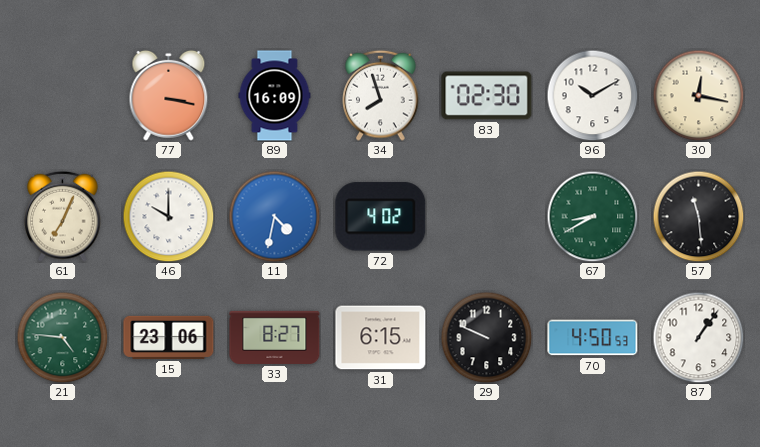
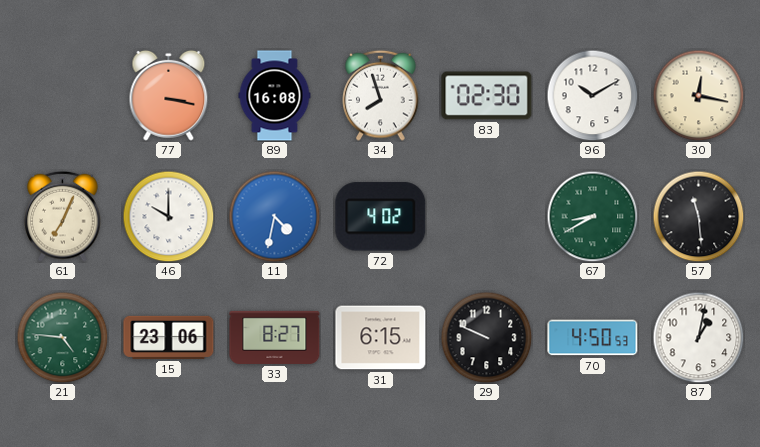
89: 16:09 -> 16:08 (275, 96)
87: 1:06 -> 1:02 (698, 337)
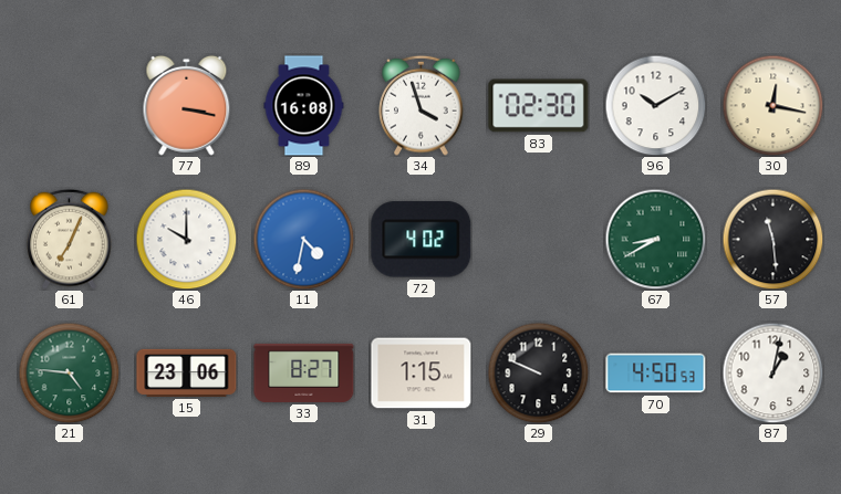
34: 7:57 -> 3:57 (422, 105)
31: 6:15 -> 1:15 (422, 374)
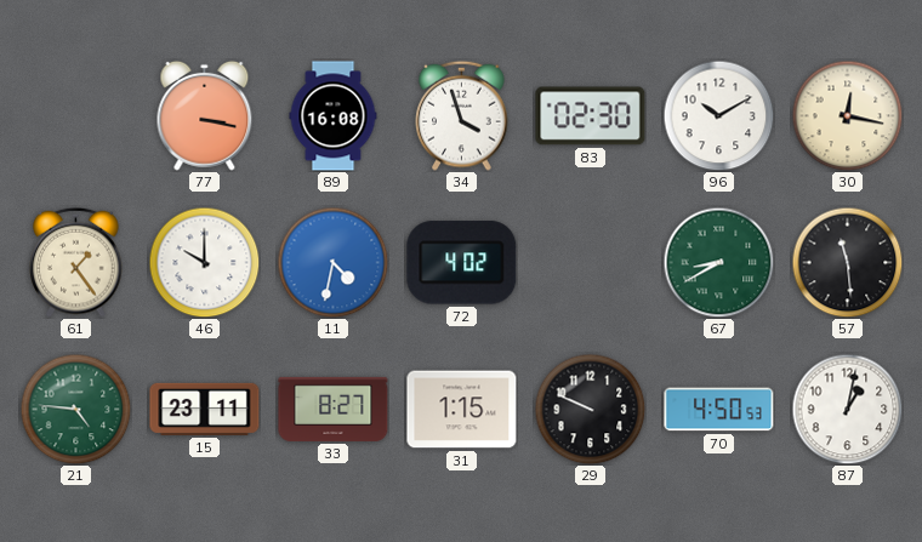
61: 7:04 -> 1:24 (76, 262)
15: 23:06 -> 23:11 (205, 409)
